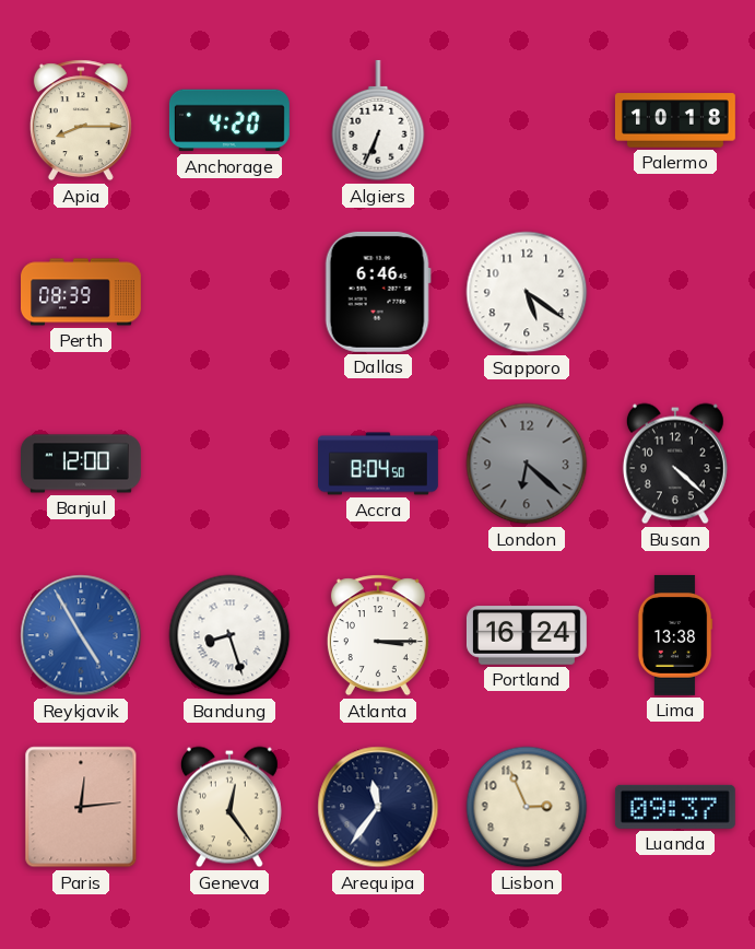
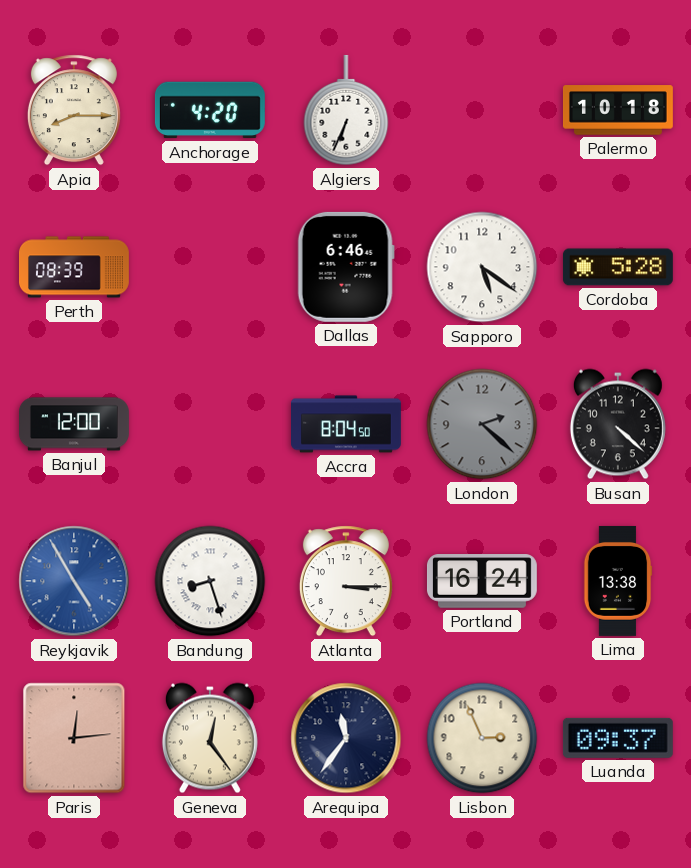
Cordoba: none -> 5:28 (618, 267)
London: 6:22 -> 2:22 (482, 424)
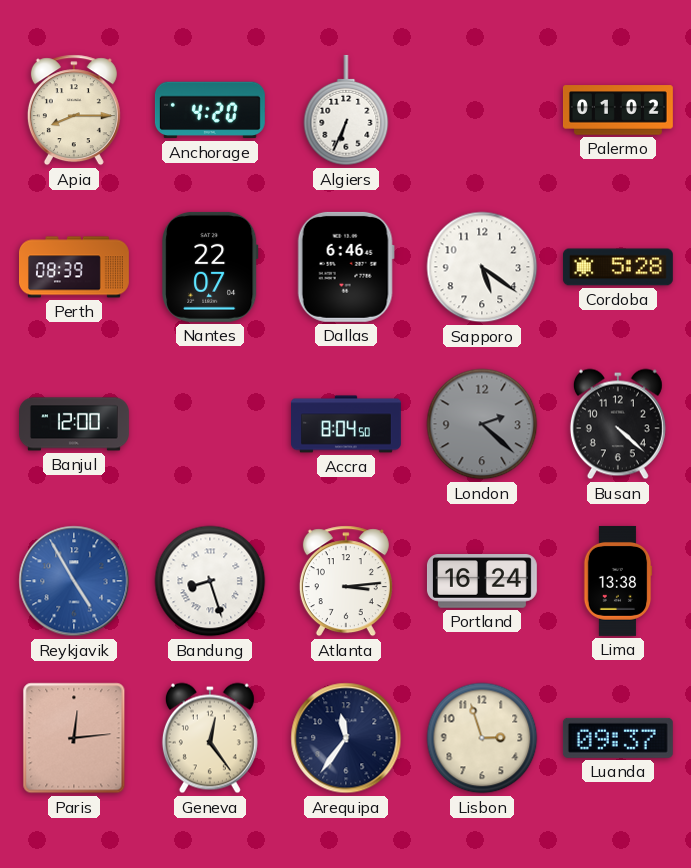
Palermo: 10:18 -> 01:02 (618, 110)
Nantes: none -> 22:07 (211, 267)
Atlanta: 3:15 -> 3:14 (346, 581)
Lisbon: 2:56 -> 2:57 (482, 738)
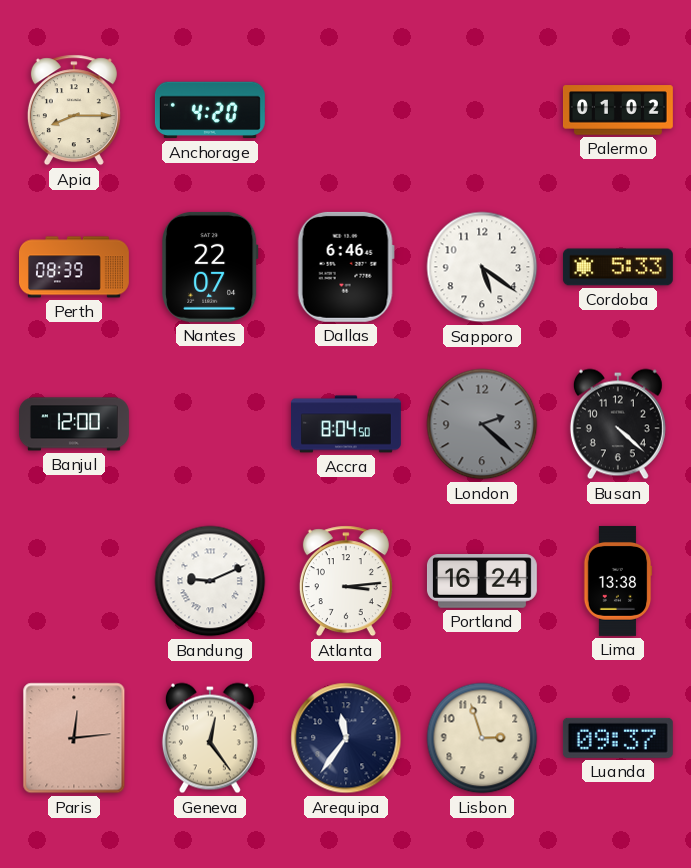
Algiers: 6:34 -> none (346, 110)
Cordoba: 5:28 -> 5:33 (618, 267)
Reykjavik: 4:55 -> none (74, 581)
Bandung: 8:27 -> 9:11 (210, 581)
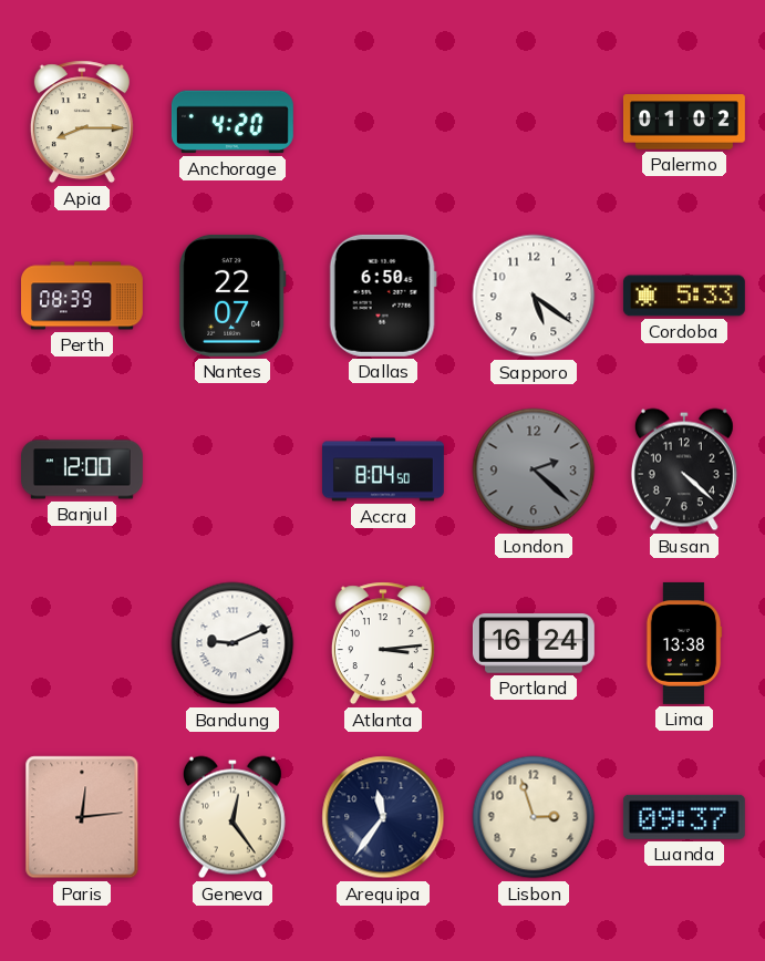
Dallas: 6:46 -> 6:50 (383, 296)
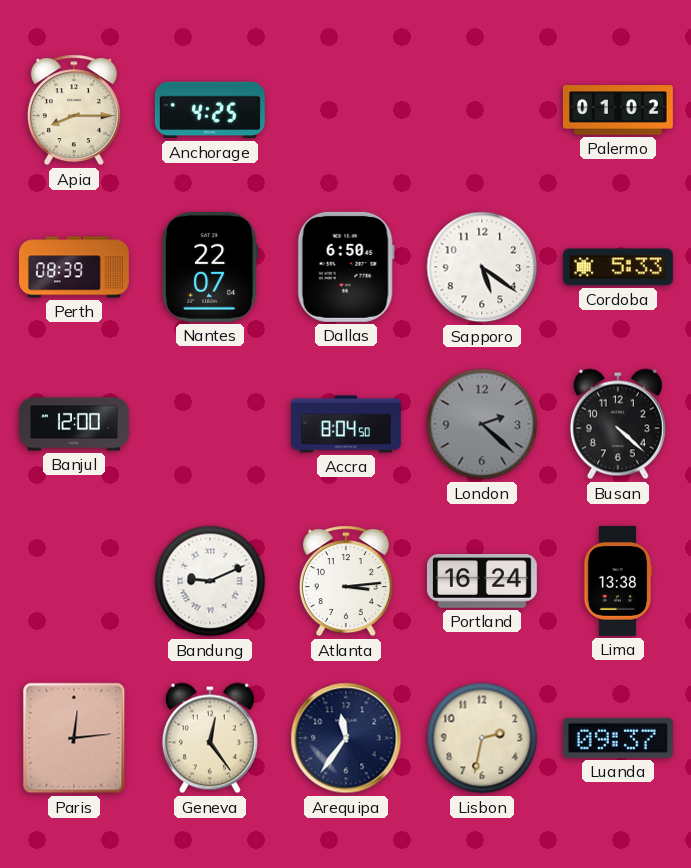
Anchorage: 4:20 -> 4:25 (210, 110)
Lisbon: 2:57 -> 2:32 (482, 738)
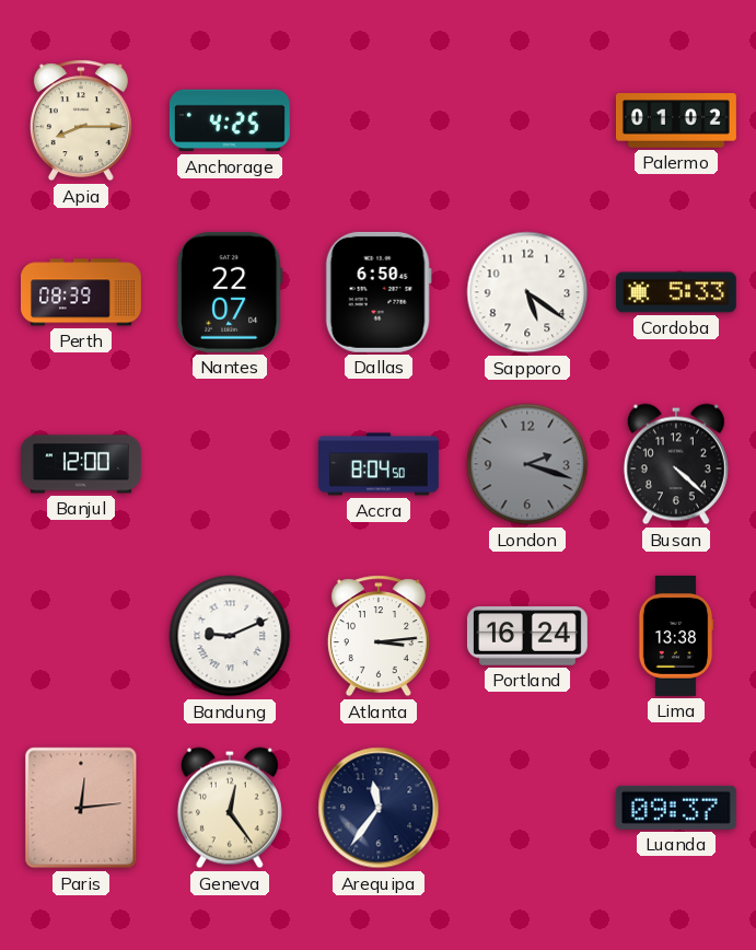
London: 2:22 -> 2:18 (527, 464)
Lisbon: 2:32 -> none (482, 738)
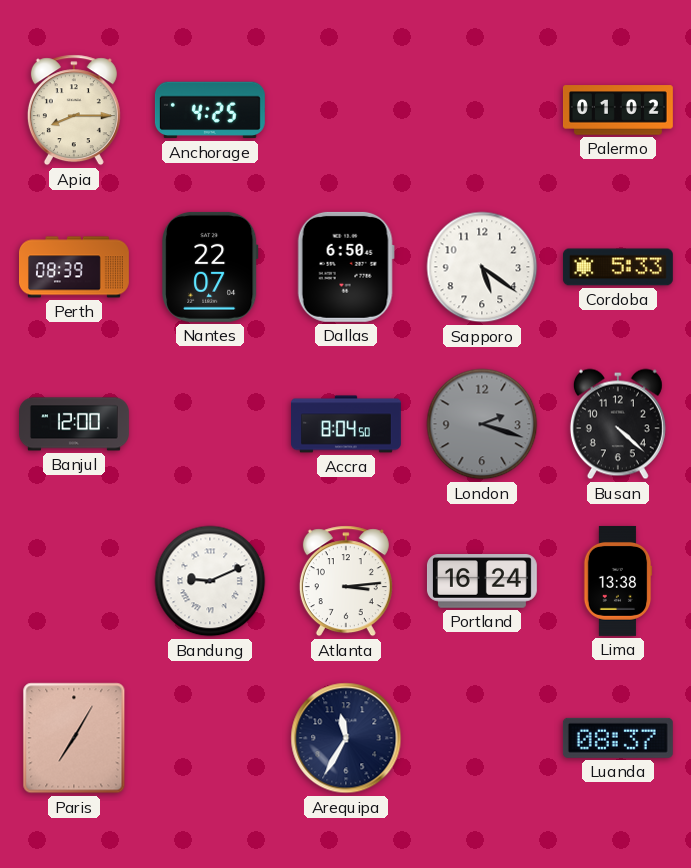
Paris: 12:14 -> 7:05 (74, 738)
Geneva: 12:24 -> none (230, 808)
Arequipa: 11:36 -> 11:35 (346, 738)
Luanda: 09:37 -> 08:37 (618, 738)
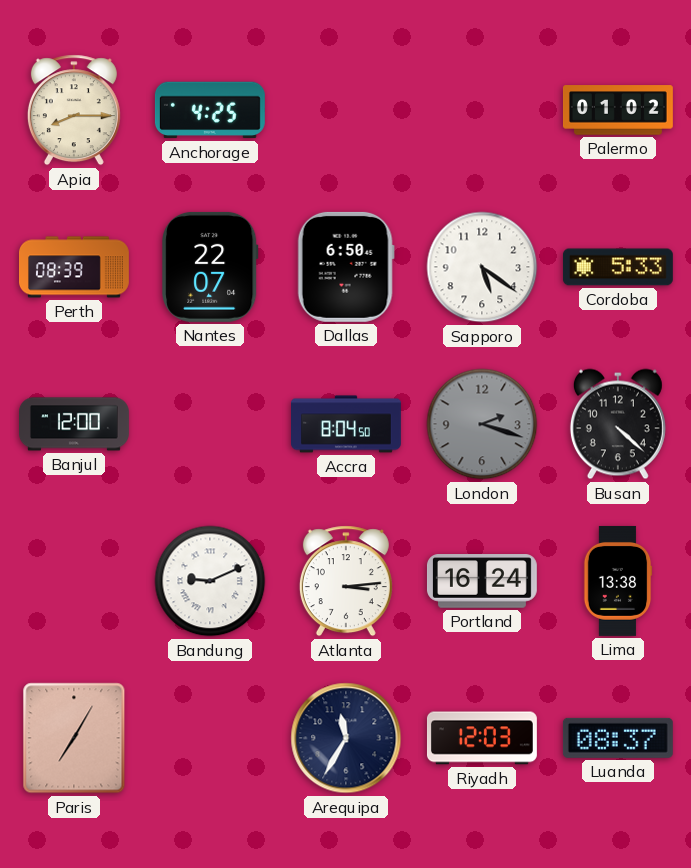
Riyadh: none -> 12:03 (482, 738)
